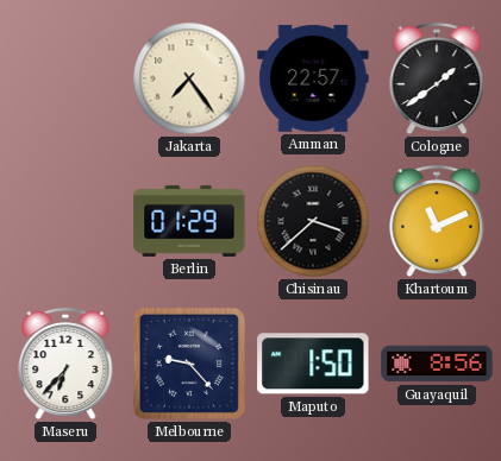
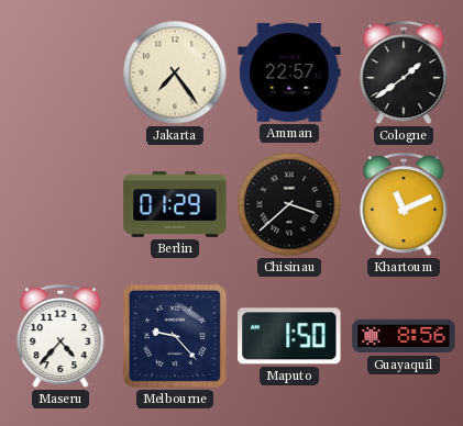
Maseru: 6:37 -> 4:37 (60, 337)
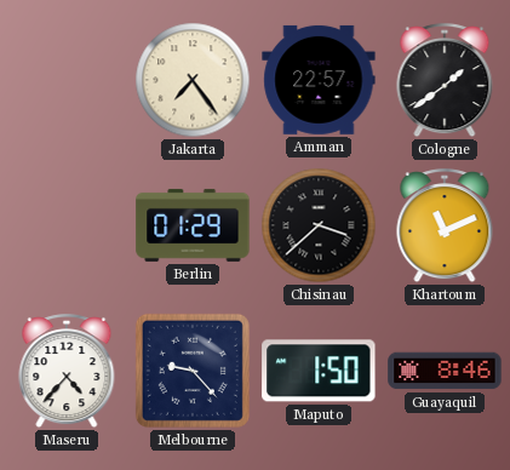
Guayaquil: 8:56 -> 8:46 (445, 371)
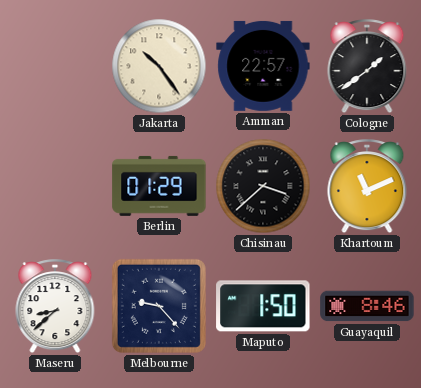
Jakarta: 7:24 -> 10:24 (159, 66)
Maseru: 4:37 -> 8:38 (55, 307)
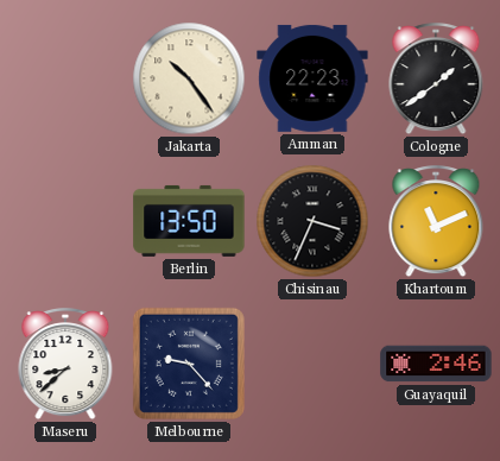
Amman: 22:57 -> 22:23 (312, 78)
Berlin: 01:29 -> 13:50 (189, 221)
Chisinau: 3:38 -> 3:34 (312, 221)
Maputo: 1:50 -> none (263, 306)
Guayaquil: 8:46 -> 2:46 (436, 364)
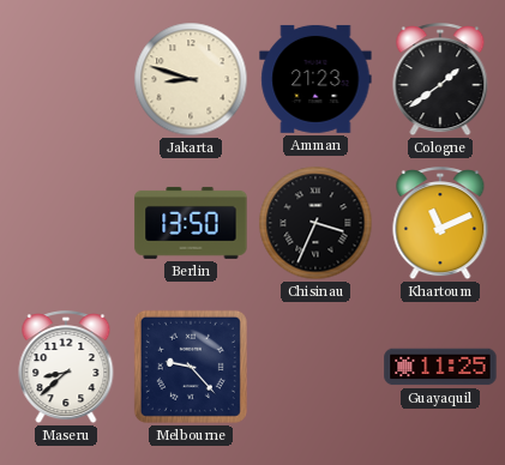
Jakarta: 10:24 -> 8:48 (191, 79)
Amman: 22:23 -> 21:23 (315, 79)
Guayaquil: 2:46 -> 11:25 (440, 367)
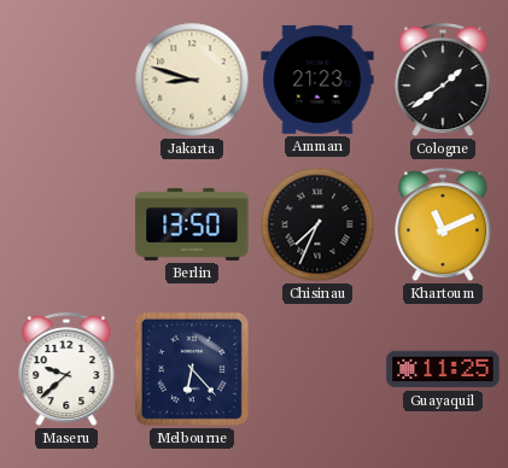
Chisinau: 3:34 -> 7:34 (317, 224)
Maseru: 8:38 -> 9:38 (66, 370)
Melbourne: 9:23 -> 6:23 (192, 369)
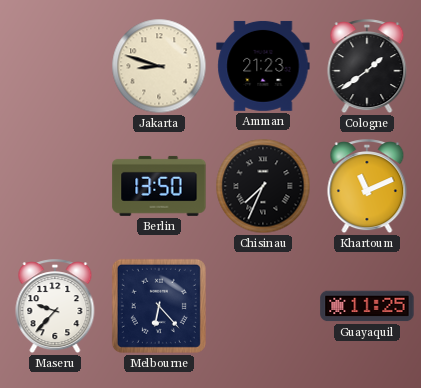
Maseru: 9:38 -> 9:37 (55, 307)
